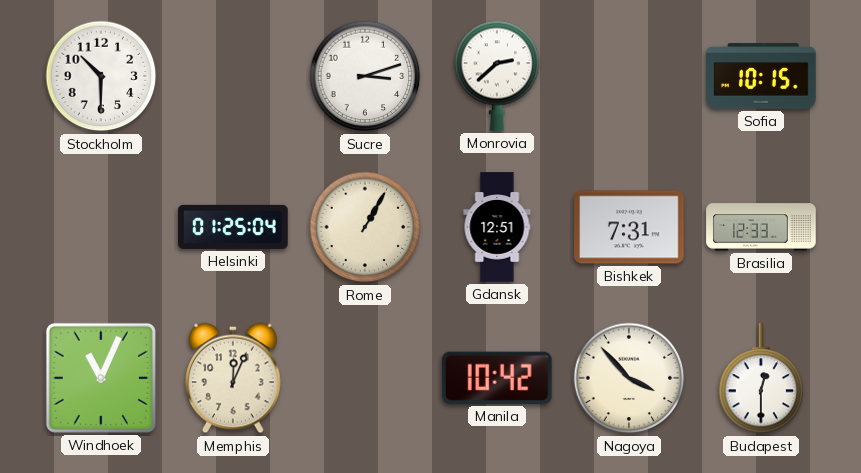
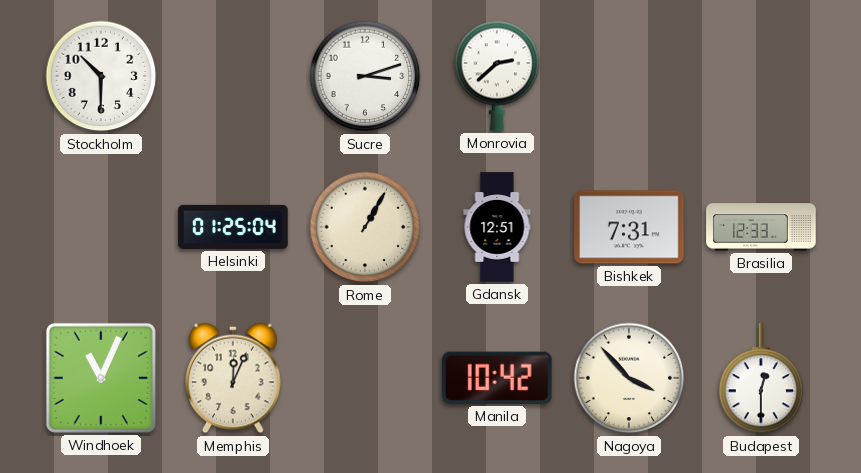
Sofia: 10:15 -> none (761, 76)
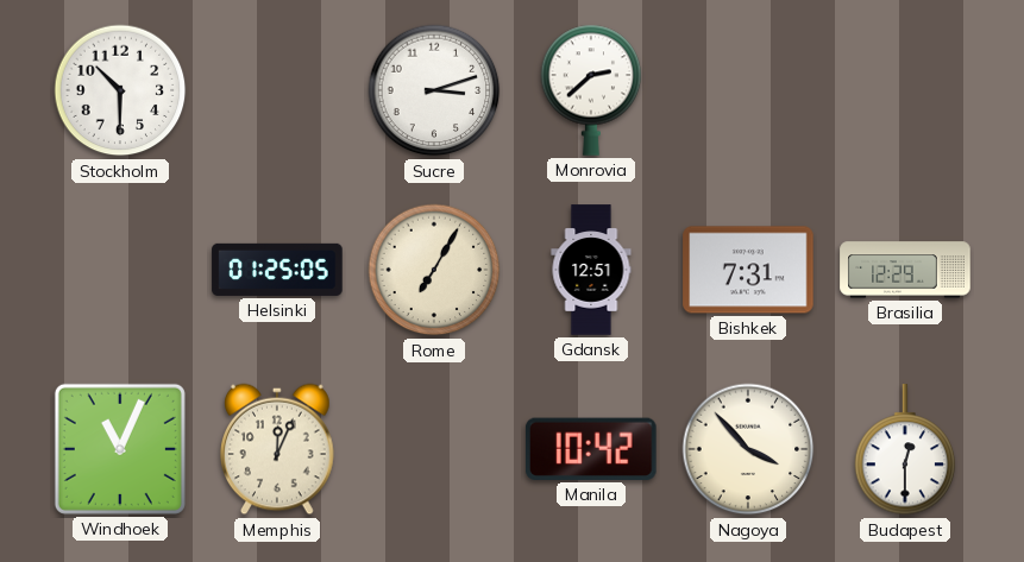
Helsinki: 01:25:04 -> 01:25:05 (277, 270)
Rome: 1:05 -> 7:05 (434, 270)
Brasilia: 12:33 -> 12:29 (905, 270)
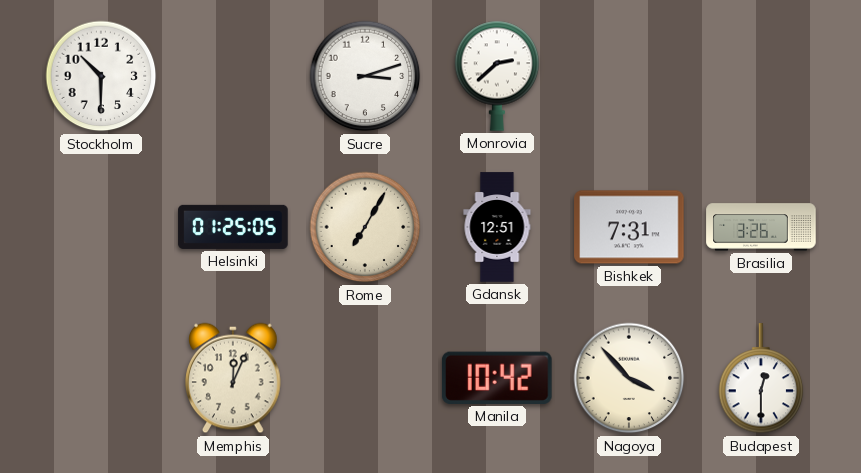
Brasilia: 12:29 -> 3:26 (761, 227)
Windhoek: 11:04 -> none (120, 449)
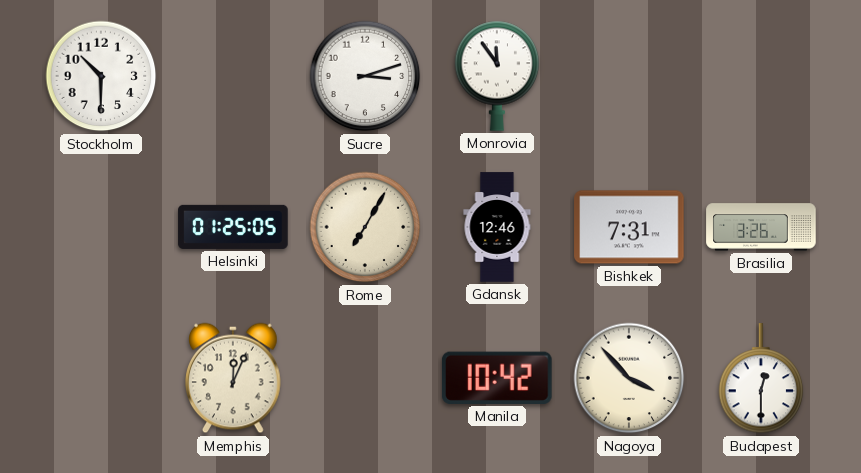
Monrovia: 2:38 -> 11:54 (497, 76)
Gdansk: 12:51 -> 12:46 (497, 227)
